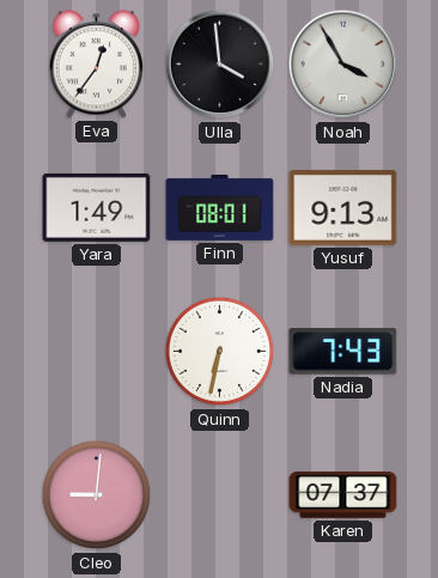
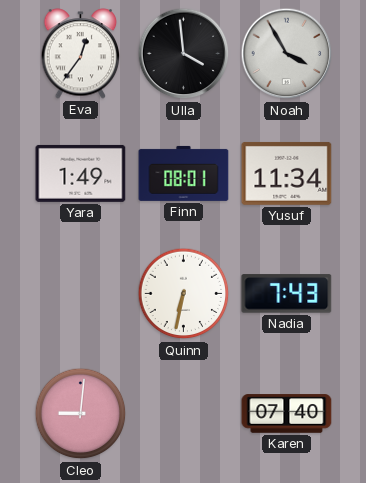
Yusuf: 9:13 -> 11:34 (287, 173)
Karen: 07:37 -> 07:40 (287, 414)
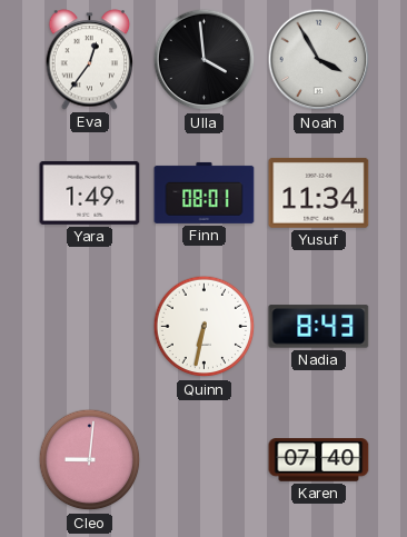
Nadia: 7:43 -> 8:43 (319, 327)
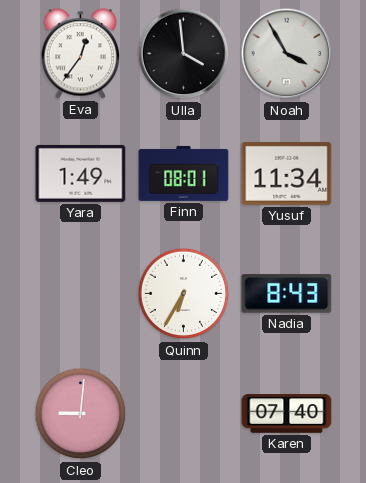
Quinn: 6:32 -> 6:35 (184, 294)
